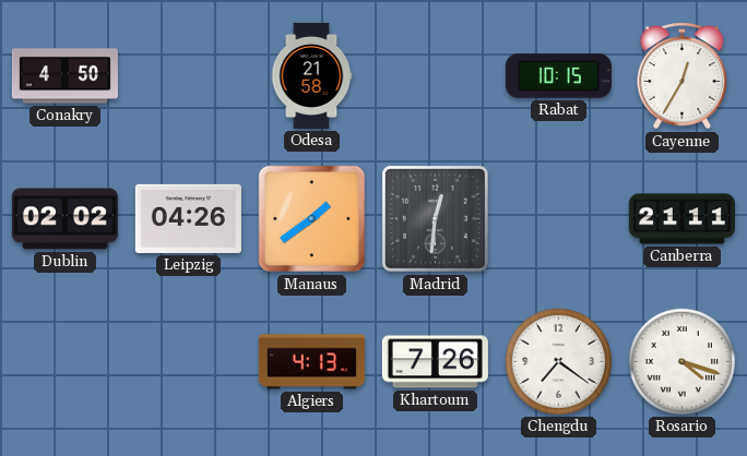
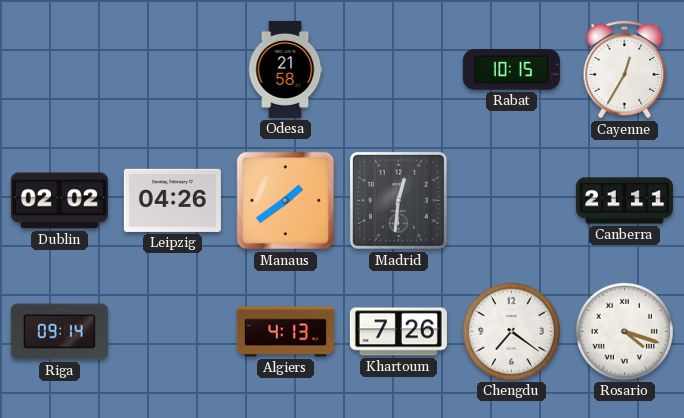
Conakry: 4:50 -> none (64, 76)
Riga: none -> 09:14 (59, 332)
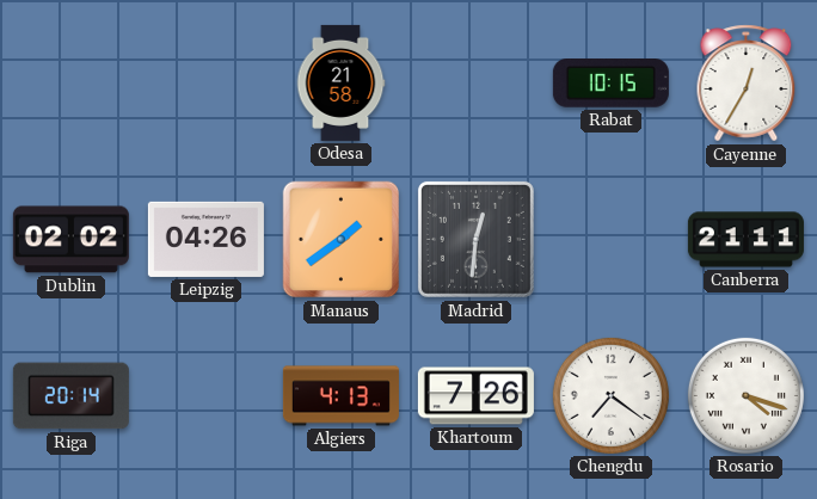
Riga: 09:14 -> 20:14 (70, 396)
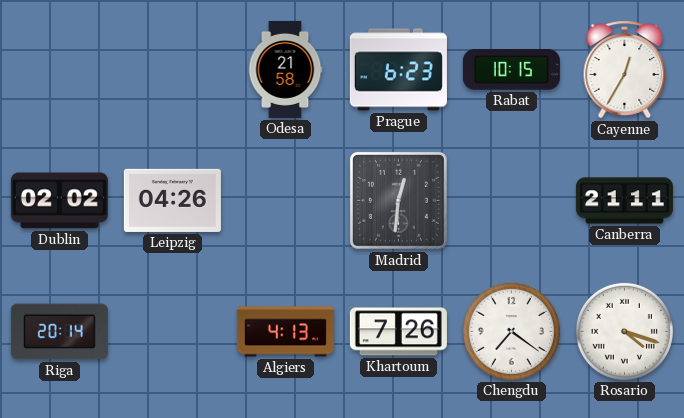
Prague: none -> 6:23 (398, 70)
Manaus: 1:39 -> none (342, 240)
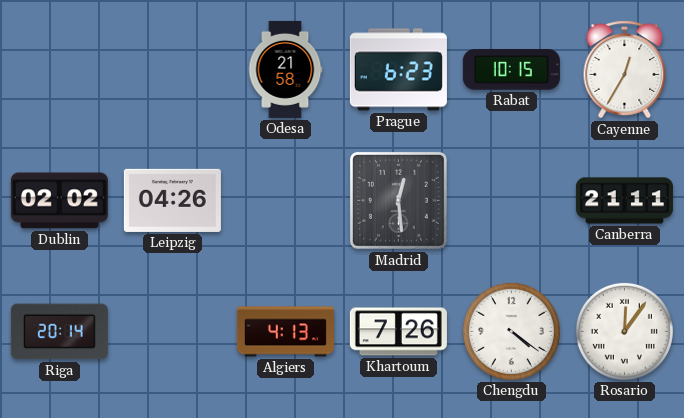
Madrid: 12:31 -> 12:29 (398, 200)
Chengdu: 7:21 -> 4:21 (511, 331)
Rosario: 4:18 -> 12:06 (624, 331)
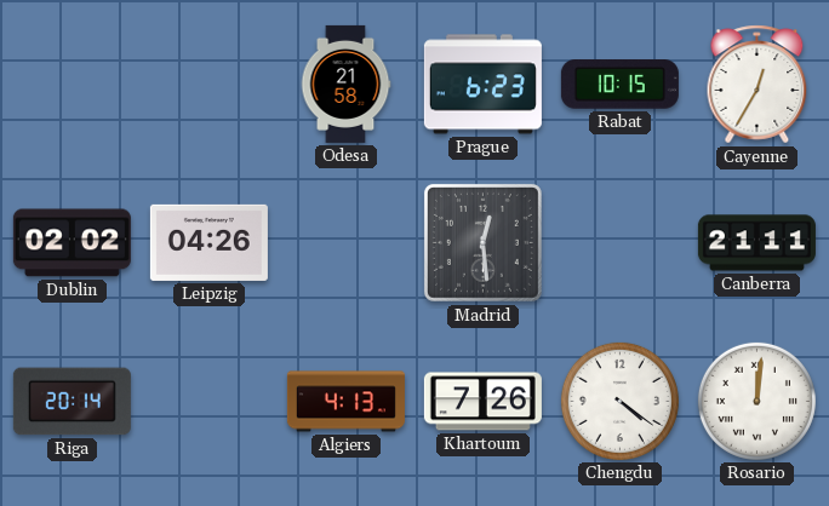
Rosario: 12:06 -> 12:01 (756, 401)
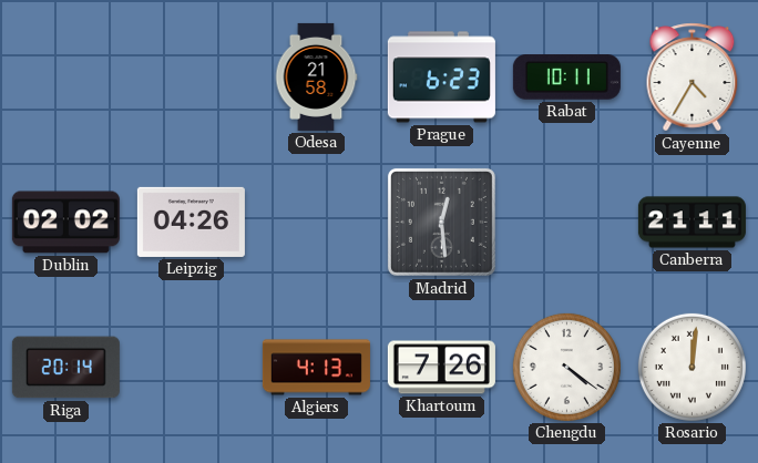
Rabat: 10:15 -> 10:11 (566, 78)
Cayenne: 12:35 -> 4:35 (693, 78)
